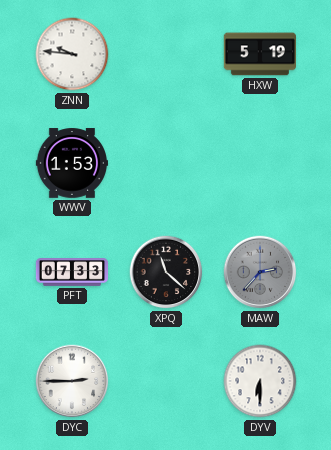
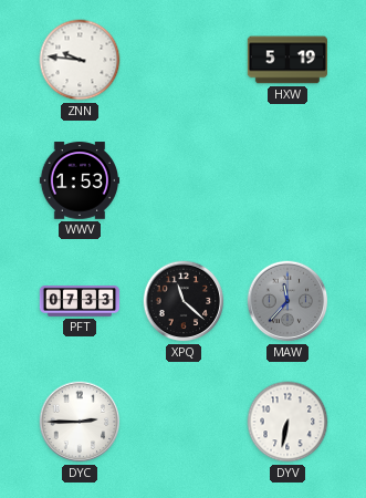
MAW: 2:37 -> 11:37 (287, 301)
DYV: 6:30 -> 6:32 (287, 422)
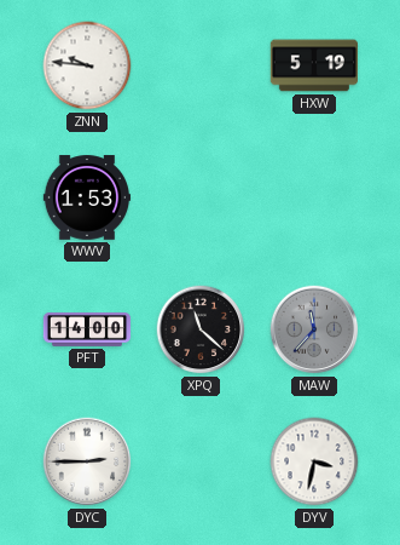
PFT: 07:33 -> 14:00 (87, 329)
DYV: 6:32 -> 3:32 (314, 461)
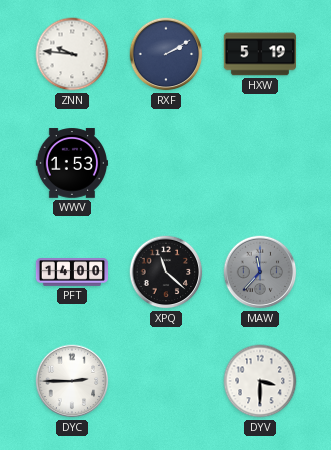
RXF: none -> 2:10 (166, 54)
DYV: 3:32 -> 3:30 (260, 381)
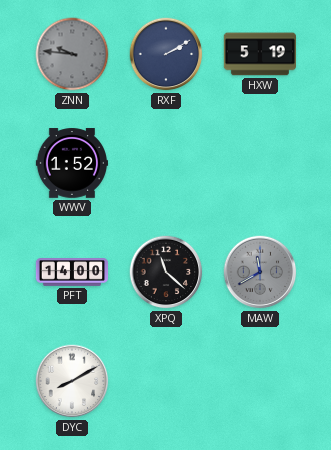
ZNN dial: white -> grey (72, 54)
WWV: 1:53 -> 1:52 (71, 163)
MAW: 11:37 -> 11:40 (260, 272)
DYC: 2:45 -> 8:10 (72, 381)
DYV: 3:30 -> none (260, 381)
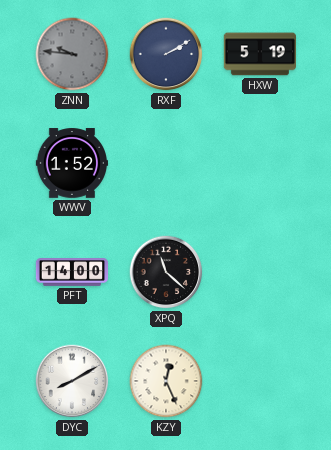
MAW: 11:40 -> none (260, 272)
KZY: none -> 12:26 (166, 381)
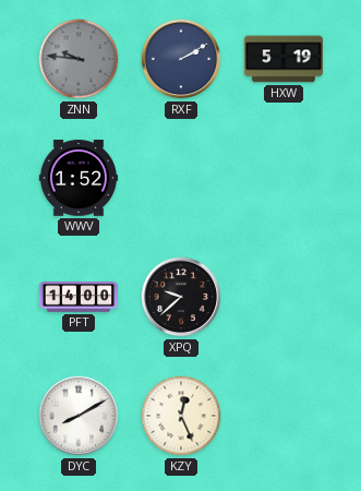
XPQ: 11:22 -> 9:38 (181, 297)
